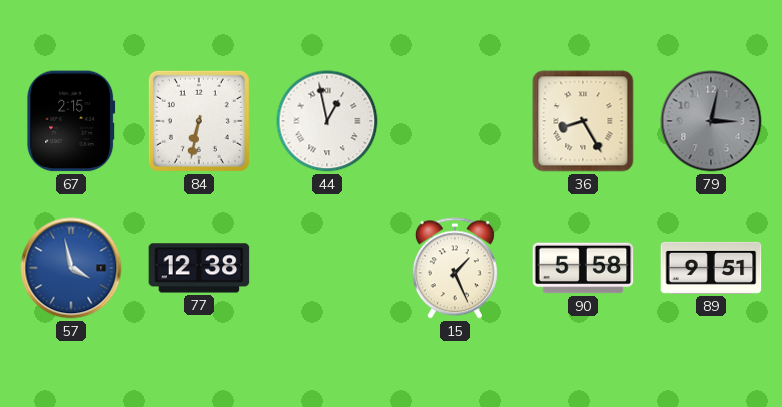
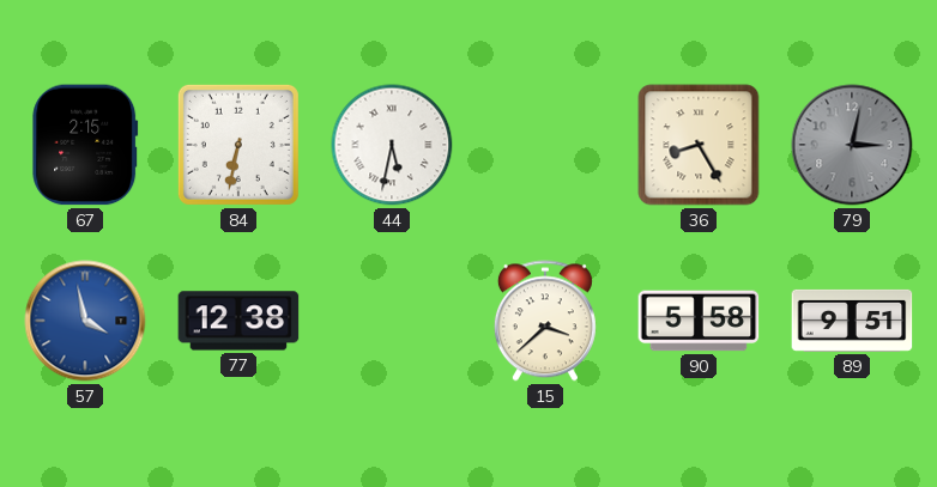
44: 12:58 -> 5:32 (392, 145)
15: 1:26 -> 3:38 (545, 321)
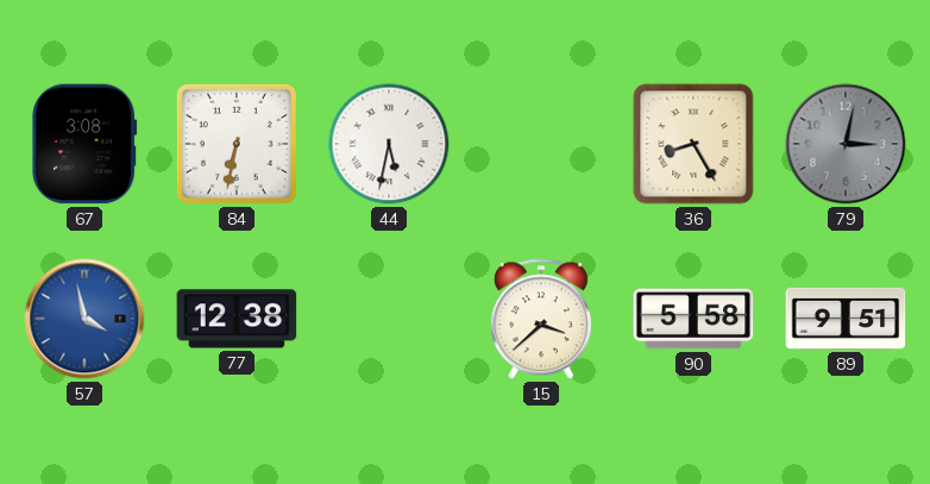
67: 2:15 -> 3:08 (84, 144)
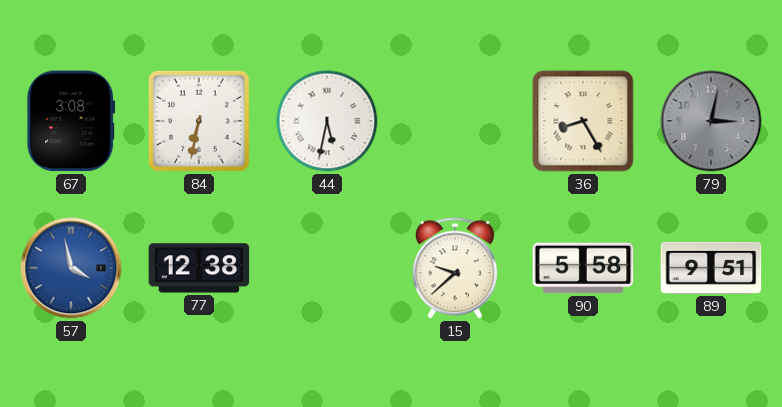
15: 3:38 -> 9:38 (455, 268)
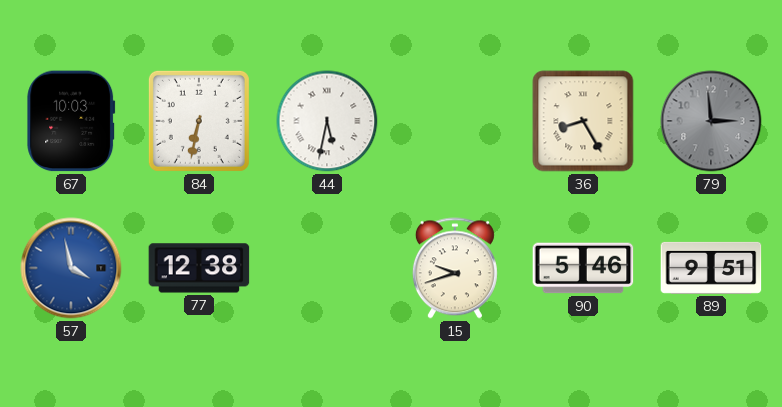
67: 3:08 -> 10:03 (71, 121)
79: 3:02 -> 2:59 (711, 121)
15: 9:38 -> 9:42 (455, 268)
90: 5:58 -> 5:46 (583, 268)
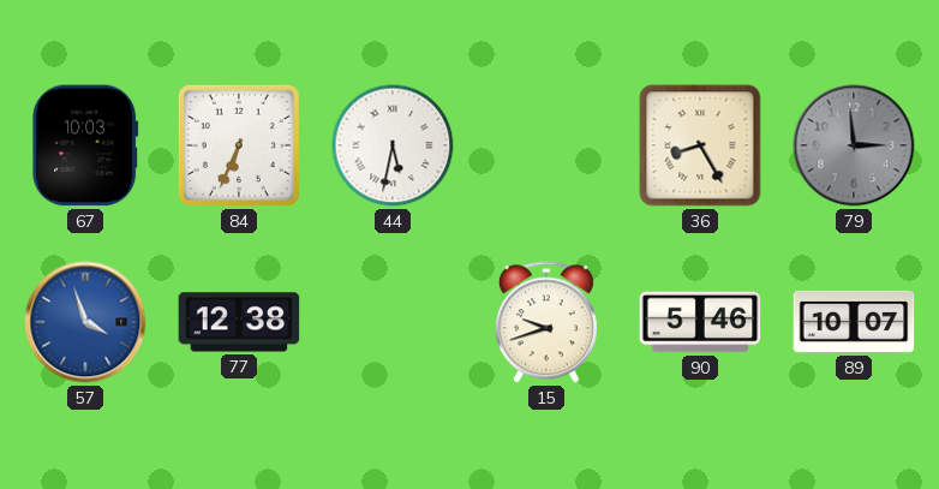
84: 6:32 -> 6:34 (239, 145)
57: 3:58 -> 3:57 (85, 322)
89: 9:51 -> 10:07 (854, 322)
